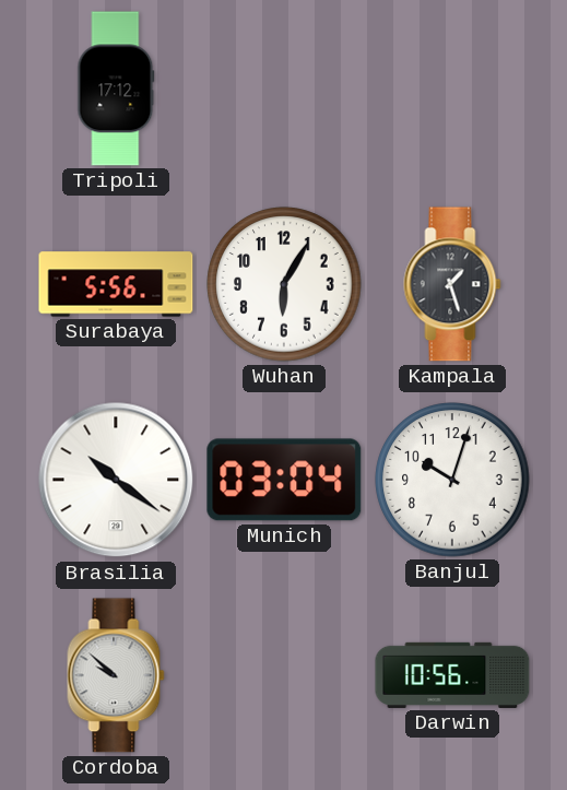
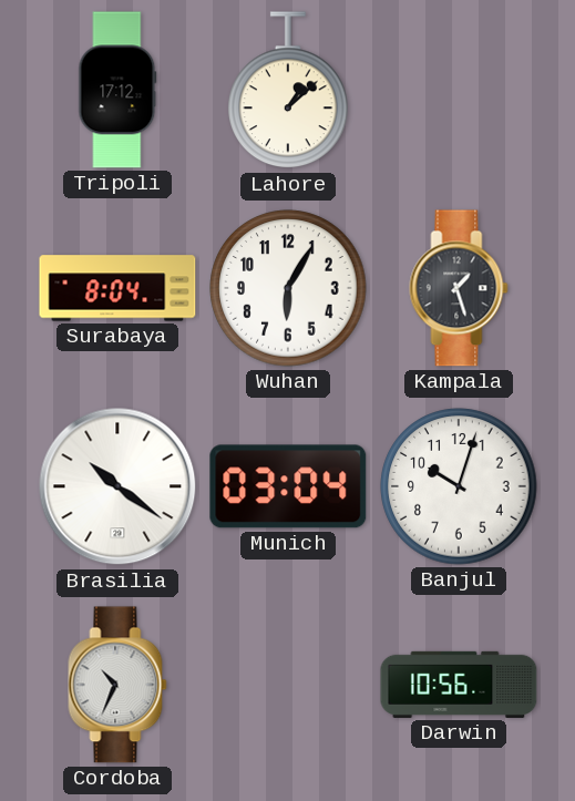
Lahore: none -> 1:08 (288, 91)
Surabaya: 5:56 -> 8:04 (117, 288)
Cordoba: 9:52 -> 10:34 (117, 685)
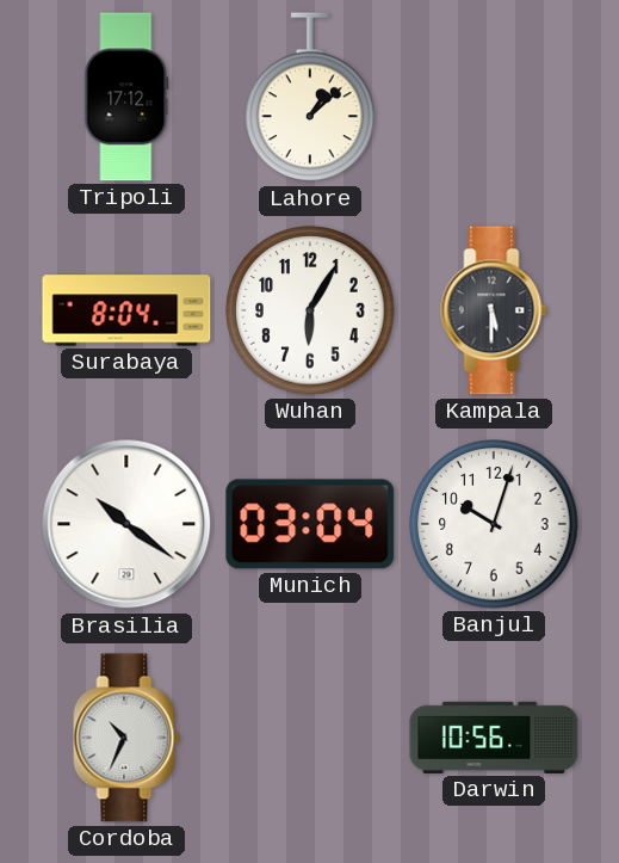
Kampala: 1:27 -> 5:30 (494, 310)
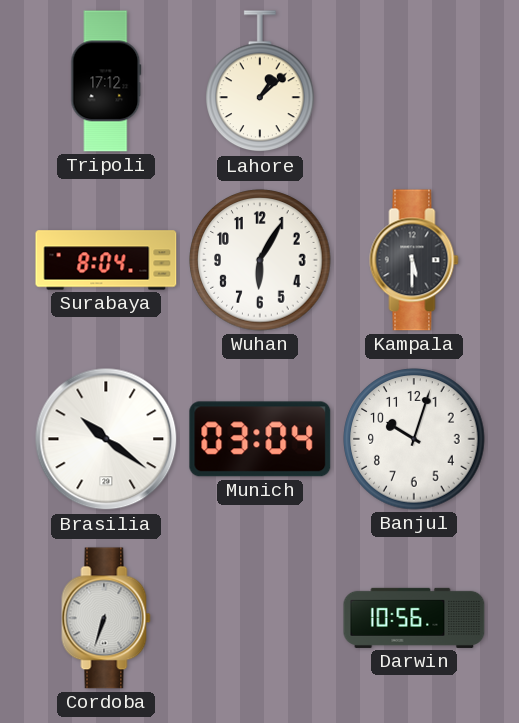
Cordoba: 10:34 -> 6:33 (106, 618)
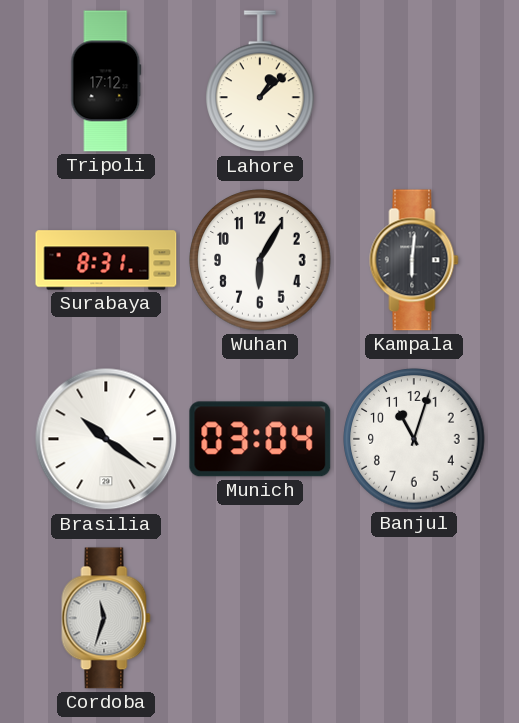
Surabaya: 8:04 -> 8:31 (106, 260)
Kampala: 5:30 -> 6:01 (414, 260)
Banjul: 10:03 -> 11:03 (414, 439)
Cordoba: 6:33 -> 11:33 (106, 618)
Darwin: 10:56 -> none (414, 618)
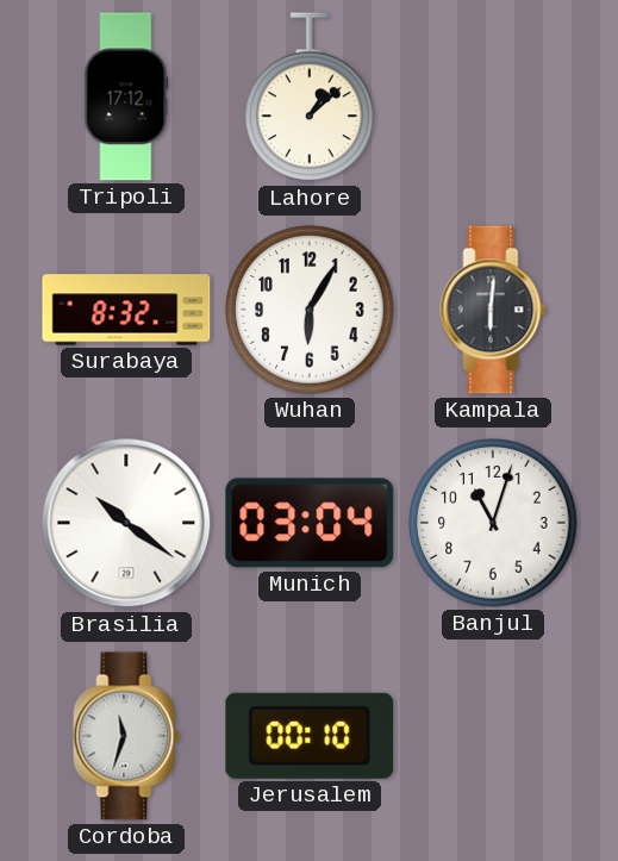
Surabaya: 8:31 -> 8:32 (126, 310)
Jerusalem: none -> 00:10 (310, 736)
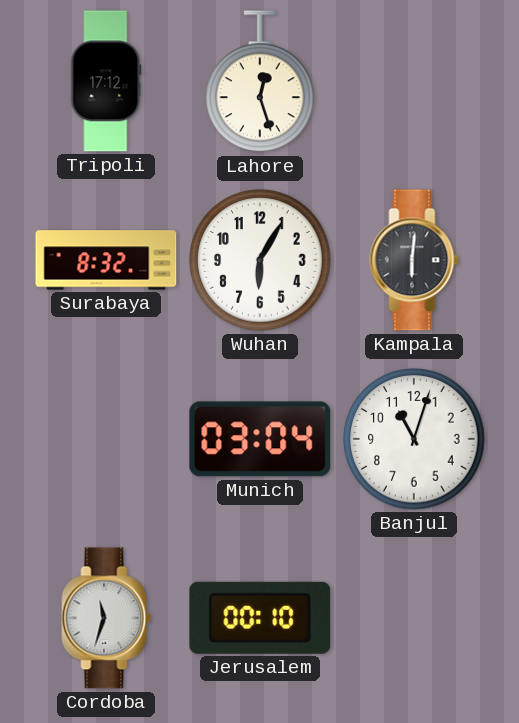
Lahore: 1:08 -> 12:27 (260, 82)
Brasilia: 10:21 -> none (126, 523)
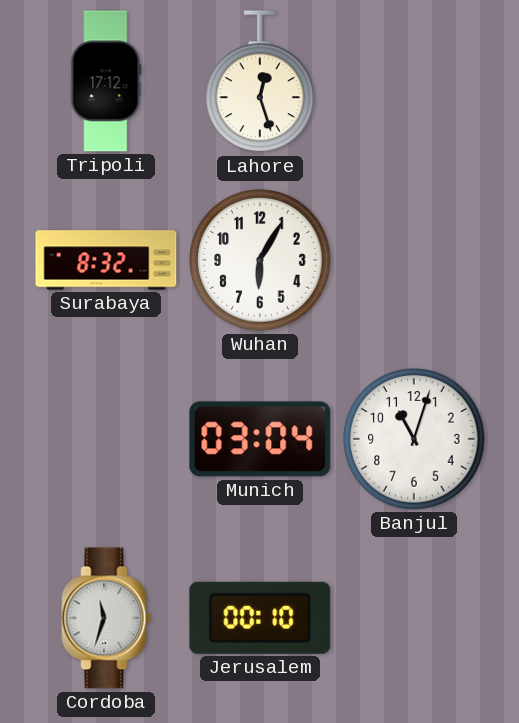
Kampala: 6:01 -> none (414, 260)
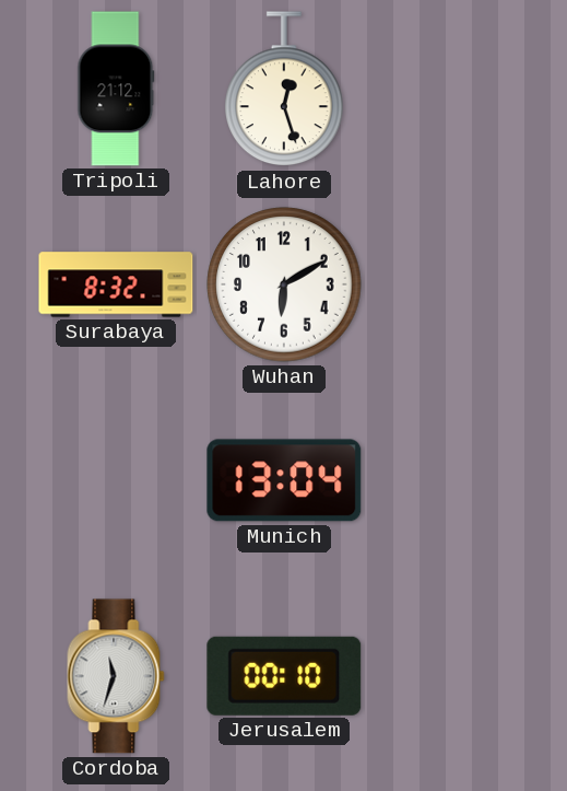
Tripoli: 17:12 -> 21:12 (116, 89)
Wuhan: 6:05 -> 6:10 (284, 284)
Munich: 03:04 -> 13:04 (284, 480)
Banjul: 11:03 -> none (414, 439)
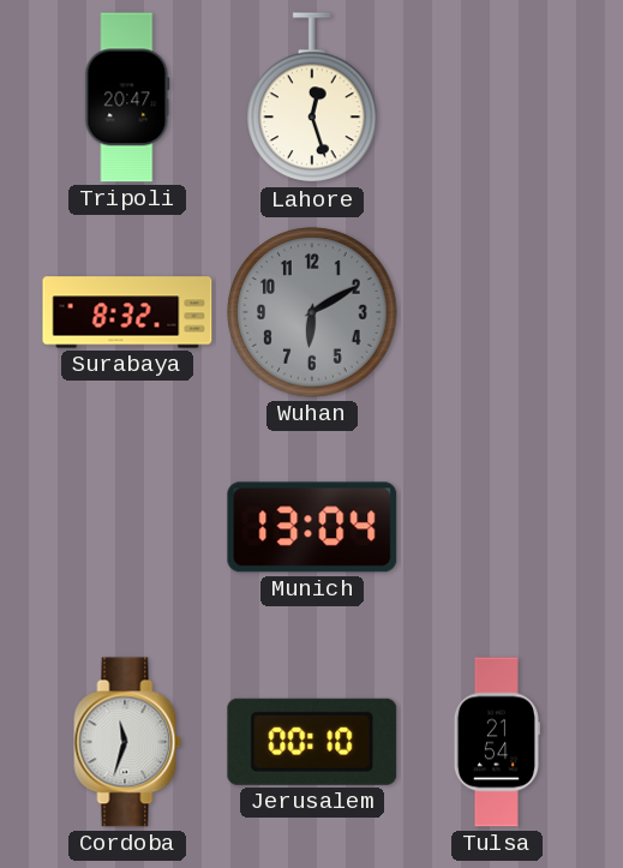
Tripoli: 21:12 -> 20:47 (127, 97)
Wuhan dial: white -> grey (312, 312)
Tulsa: none -> 21:54 (497, 742)
